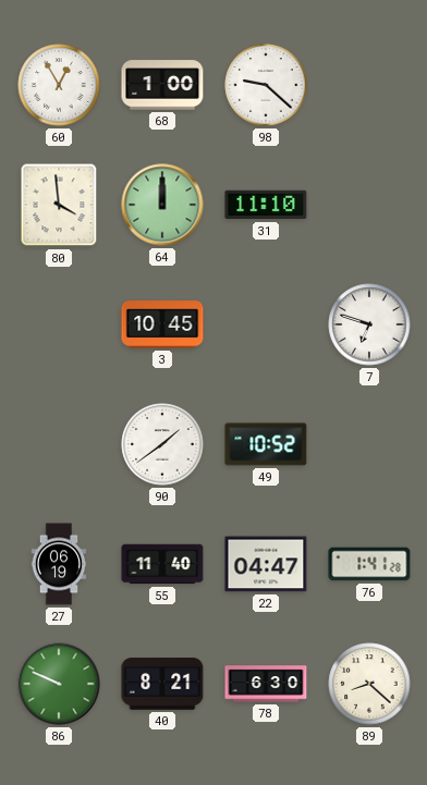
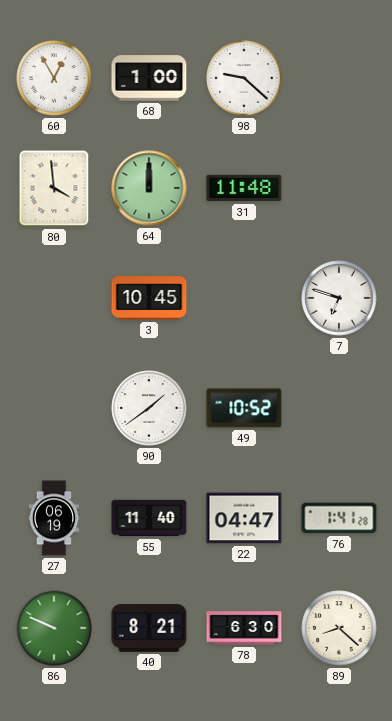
31: 11:10 -> 11:48 (244, 188)
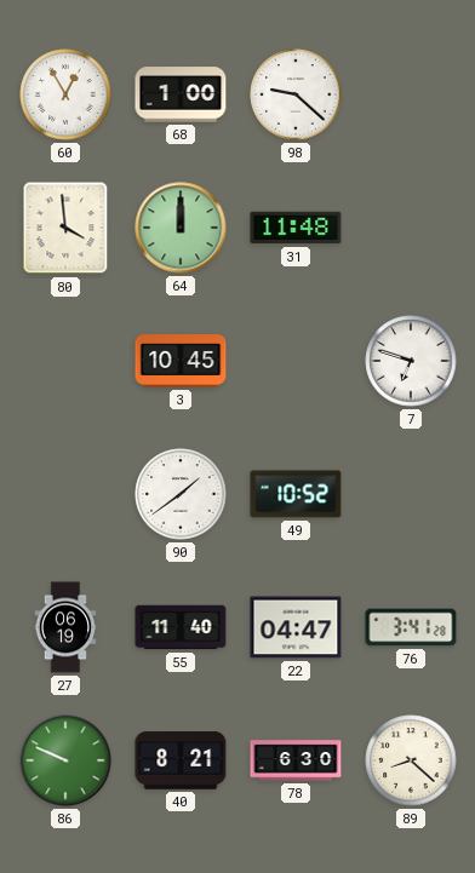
76: 1:41 -> 3:41 (411, 627)
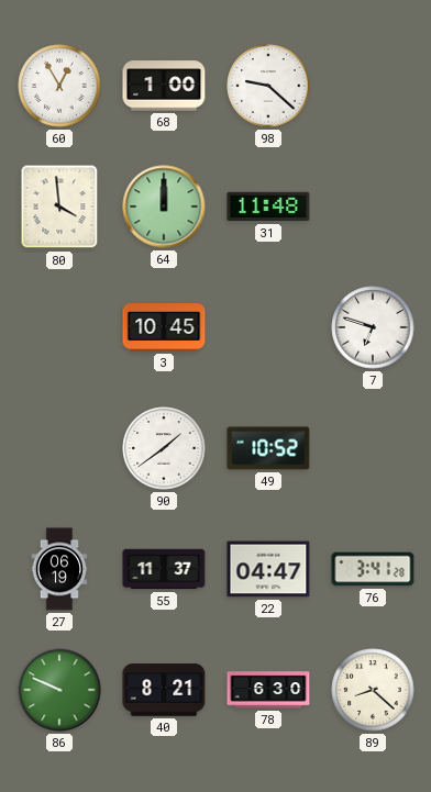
55: 11:40 -> 11:37 (164, 569)
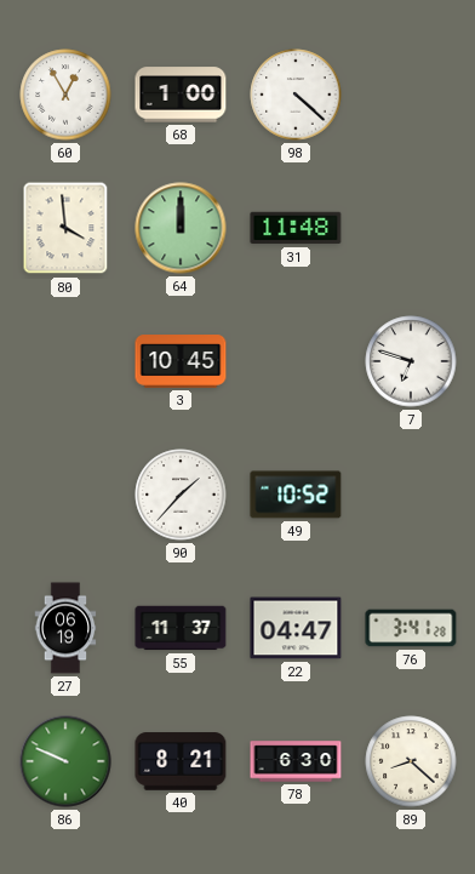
98: 9:22 -> 4:22 (296, 95)
90: 1:39 -> 1:37 (181, 495)
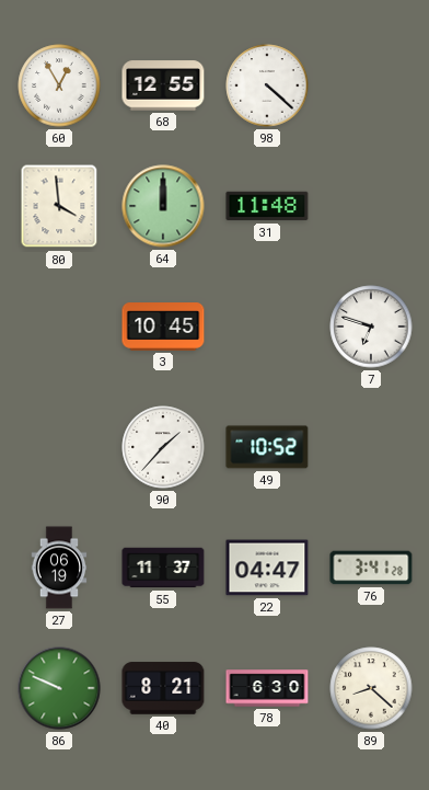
68: 1:00 -> 12:55 (163, 85)
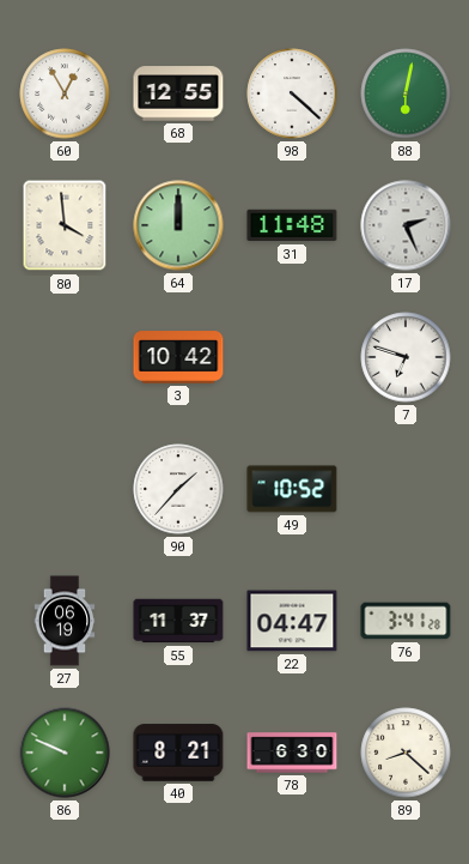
88: none -> 6:02 (406, 93)
17: none -> 2:26 (406, 225)
3: 10:45 -> 10:42 (178, 357)
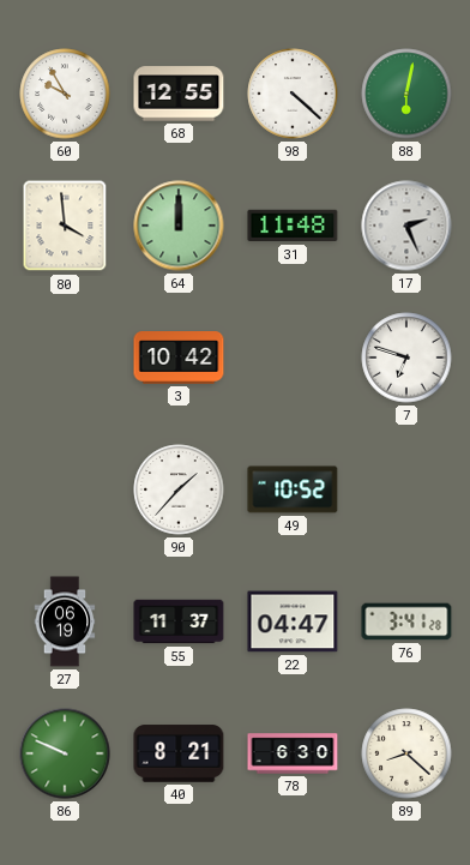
60: 12:55 -> 9:55 (65, 94)
